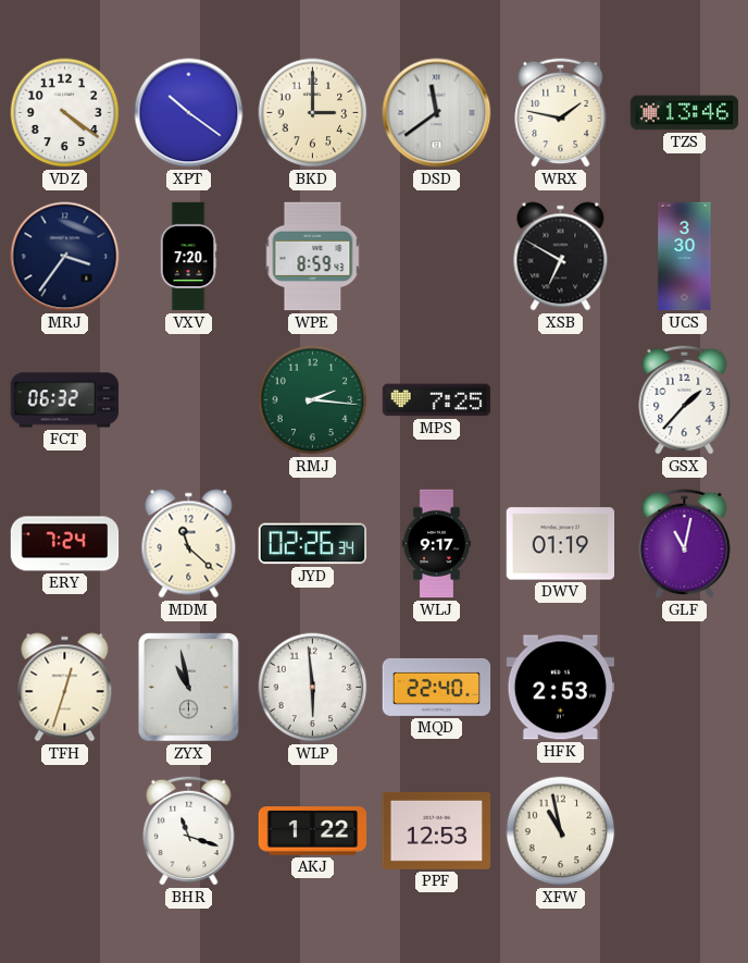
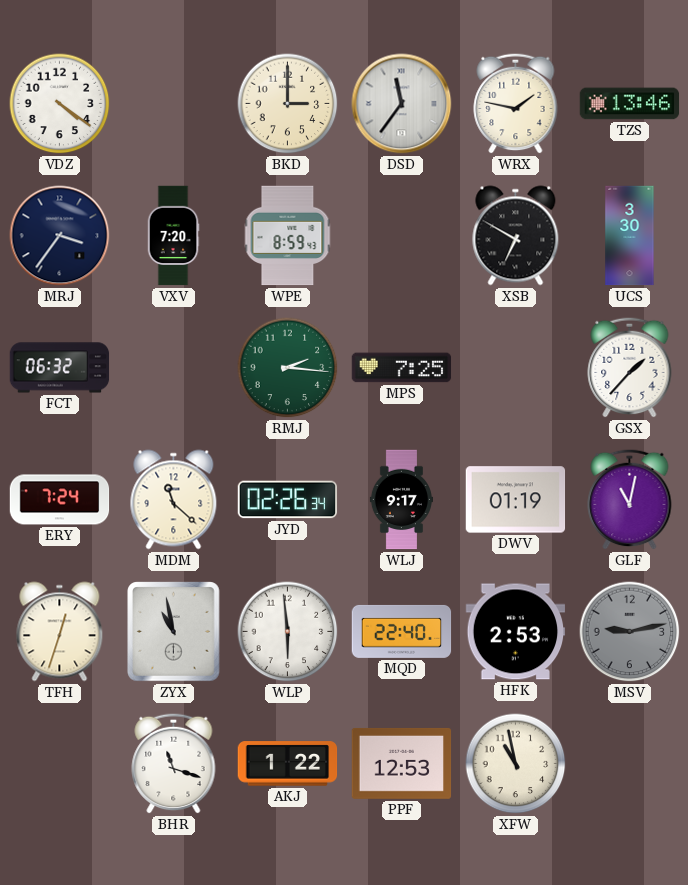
XPT: 10:21 -> none (189, 113)
DSD: 11:39 -> 11:36 (402, 104)
MSV: none -> 9:13 (630, 632)
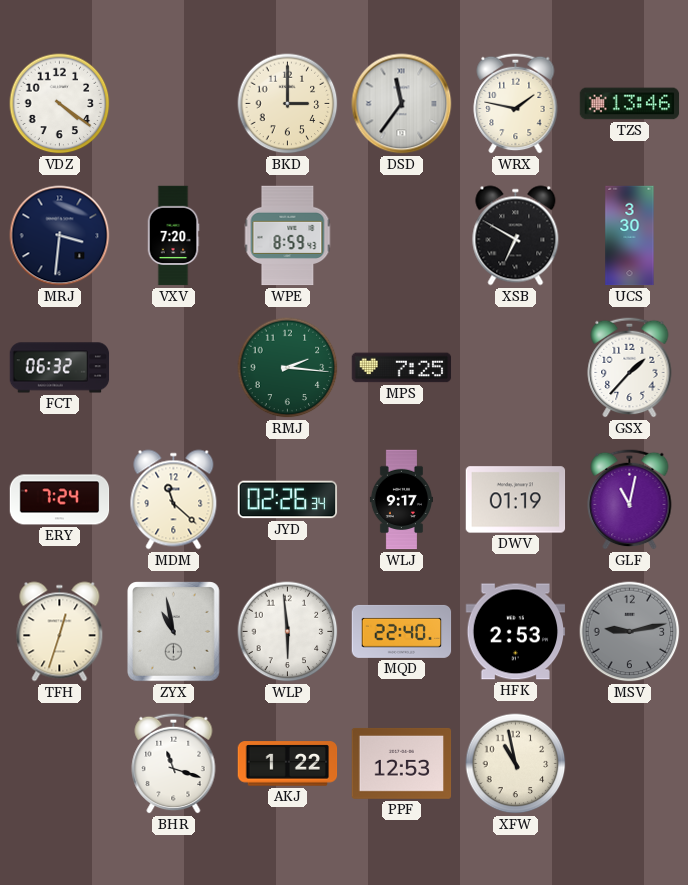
MRJ: 3:36 -> 3:31 (60, 236)
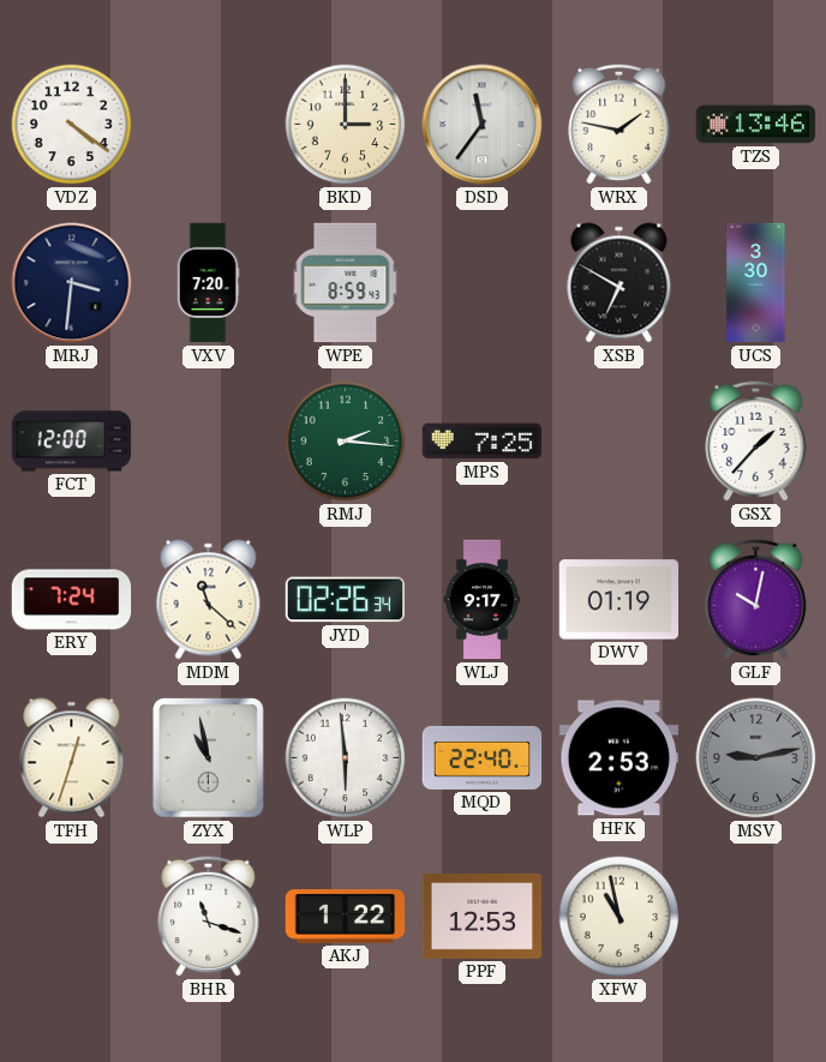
FCT: 06:32 -> 12:00 (72, 442)
GLF: 11:02 -> 10:02 (756, 599)
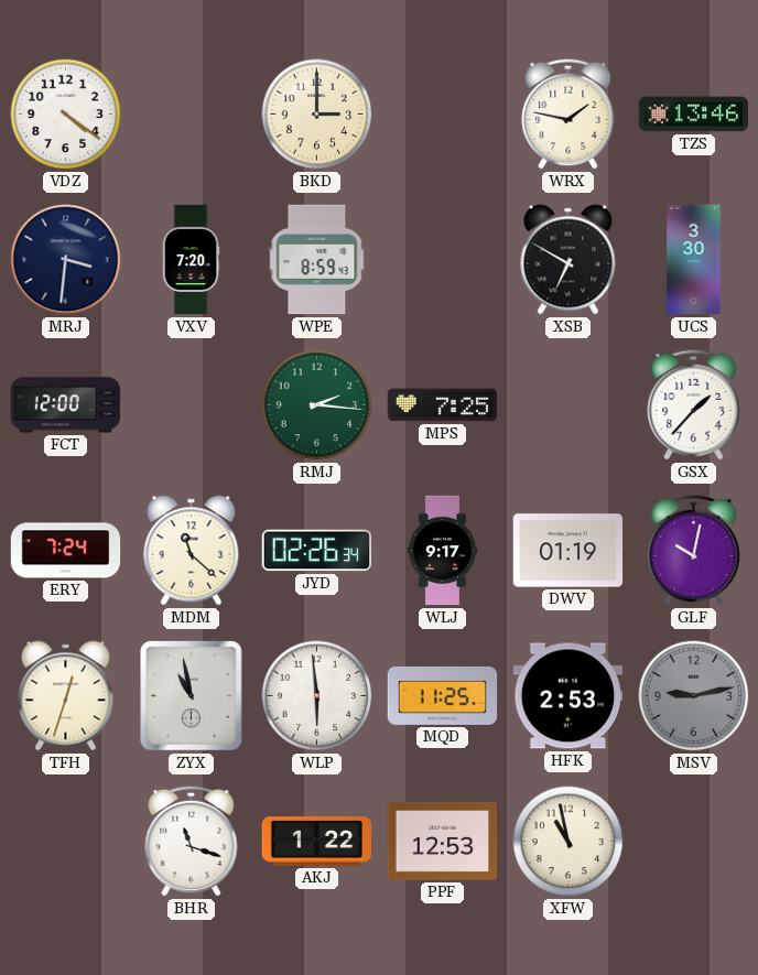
DSD: 11:36 -> none (483, 125)
MQD: 22:40 -> 11:25 (443, 695)
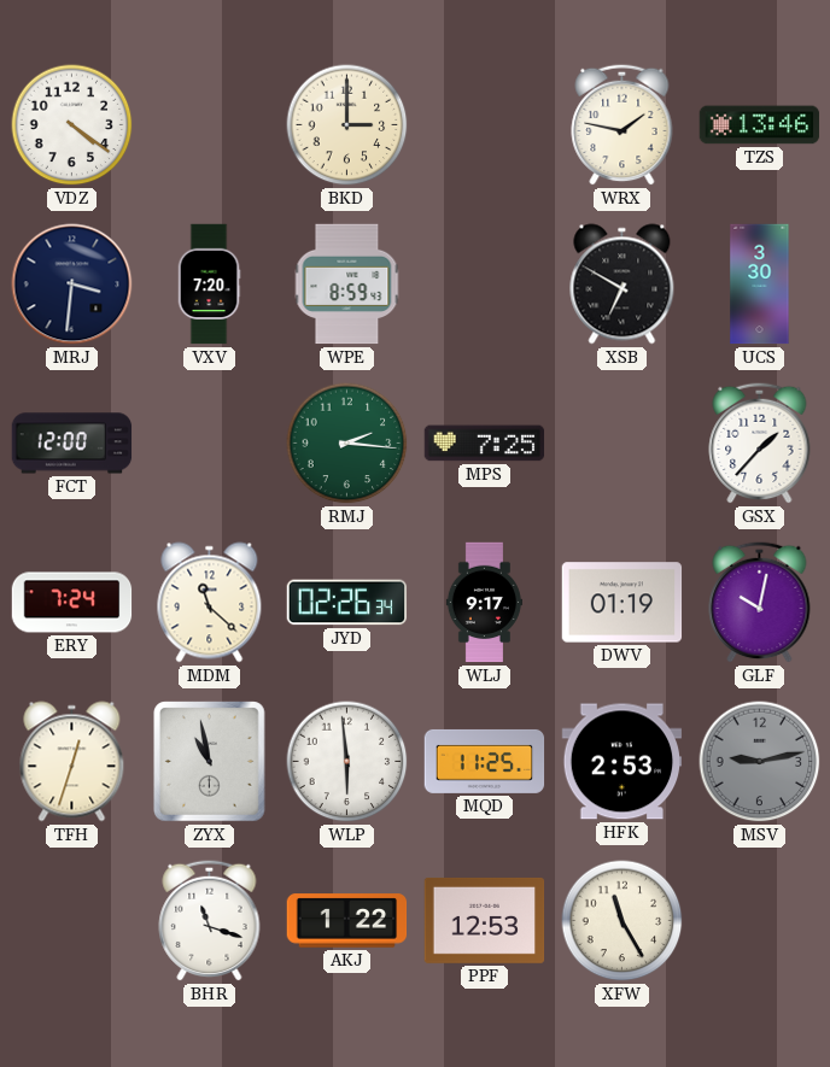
XFW: 10:58 -> 11:25 (622, 921)
